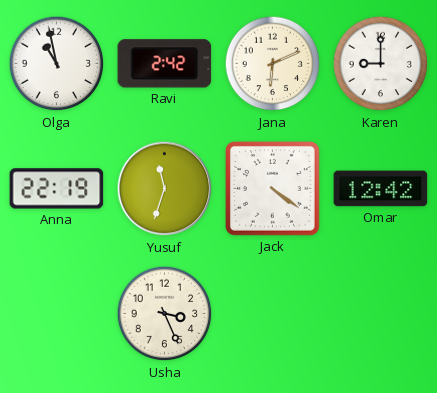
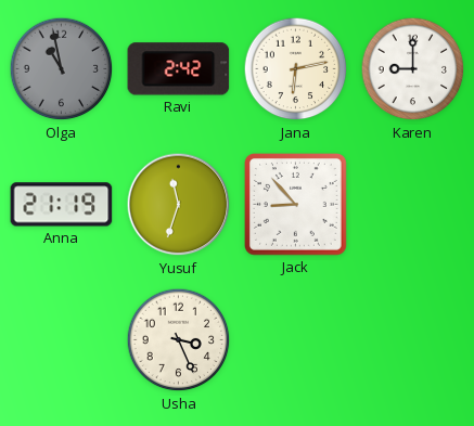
Olga dial: white -> grey (62, 69)
Jana: 6:11 -> 6:13 (296, 69)
Anna: 22:19 -> 21:19 (62, 205)
Jack: 4:21 -> 8:53 (296, 205)
Omar: 12:42 -> none (381, 189)
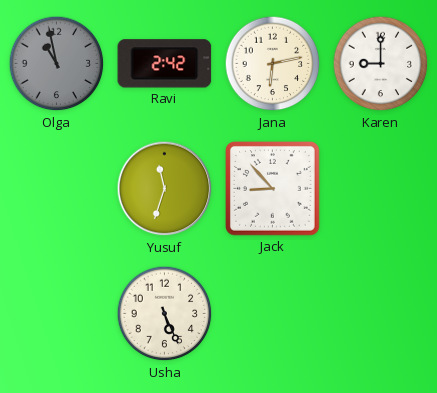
Anna: 21:19 -> none (62, 205)
Usha: 3:26 -> 5:26 (165, 314)
